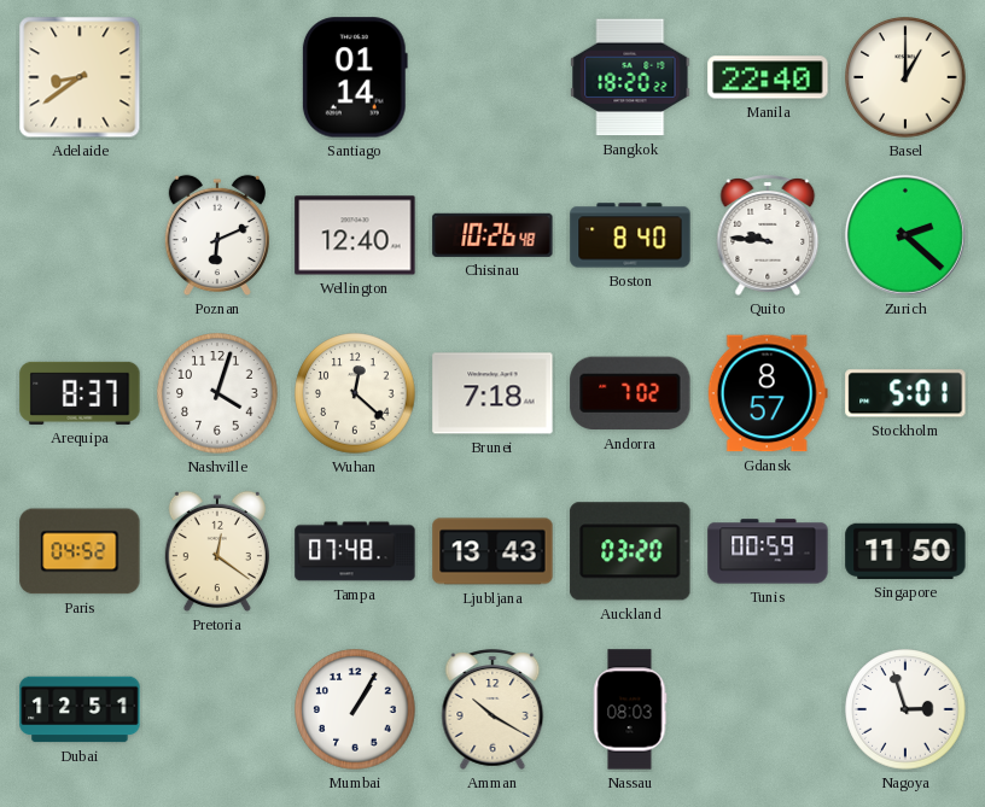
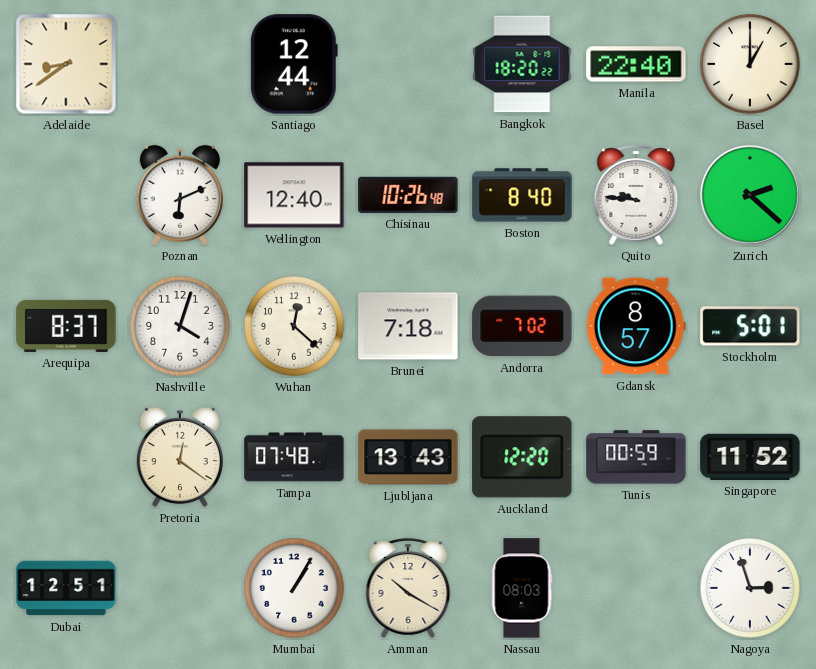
Santiago: 01:14 -> 12:44 (294, 64)
Paris: 04:52 -> none (80, 551)
Auckland: 03:20 -> 12:20 (522, 457)
Singapore: 11:50 -> 11:52 (750, 457)
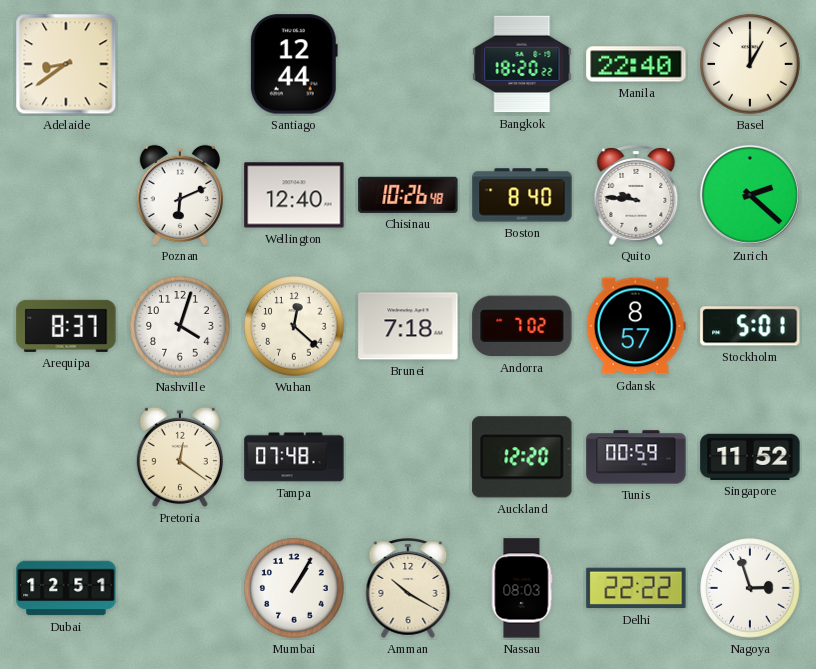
Ljubljana: 13:43 -> none (408, 457)
Delhi: none -> 22:22 (636, 588)
